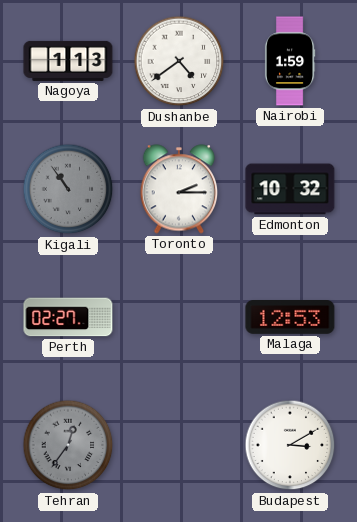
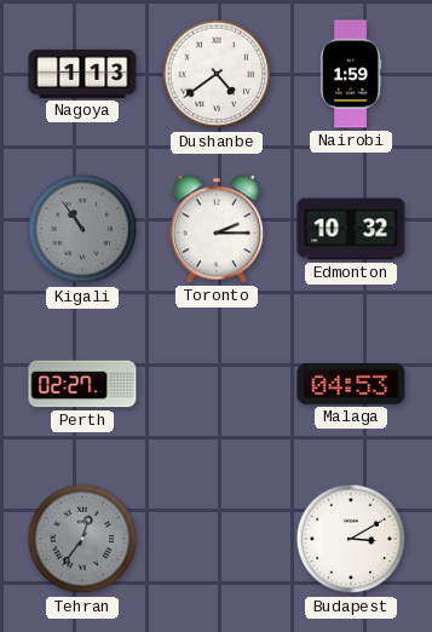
Malaga: 12:53 -> 04:53 (351, 385)
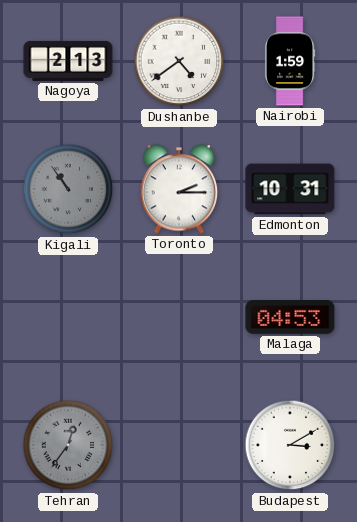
Nagoya: 1:13 -> 2:13 (68, 61)
Edmonton: 10:32 -> 10:31 (290, 189)
Perth: 02:27 -> none (82, 384)
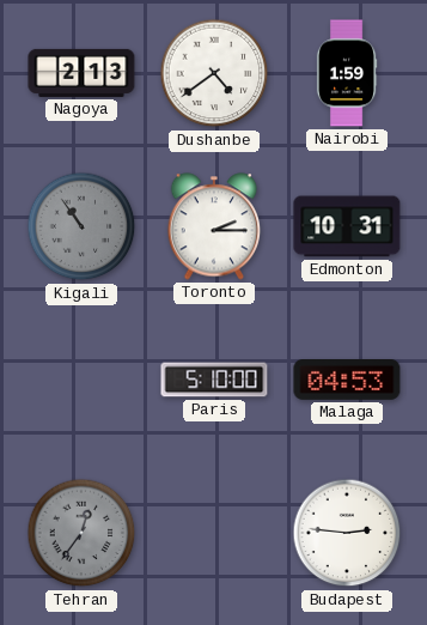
Paris: none -> 5:10 (214, 380)
Budapest: 3:10 -> 2:46 (347, 533)
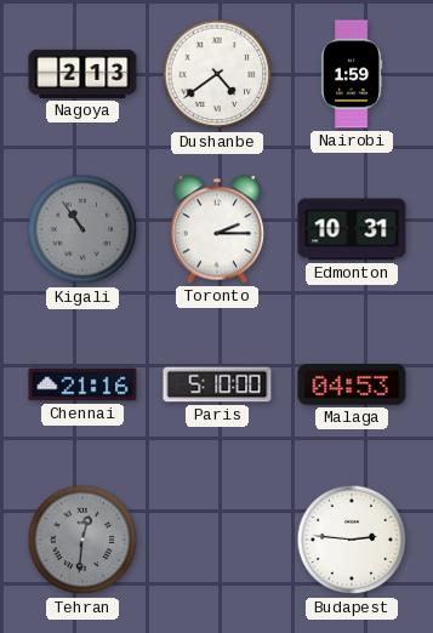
Chennai: none -> 21:16 (82, 384)
Tehran: 12:36 -> 12:31 (82, 540)
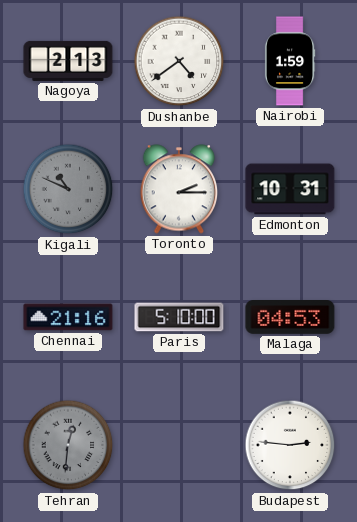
Kigali: 10:54 -> 10:49 (68, 189)
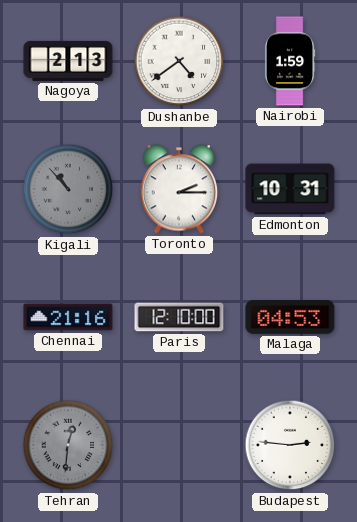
Kigali: 10:49 -> 10:53 (68, 189)
Paris: 5:10 -> 12:10 (179, 317)
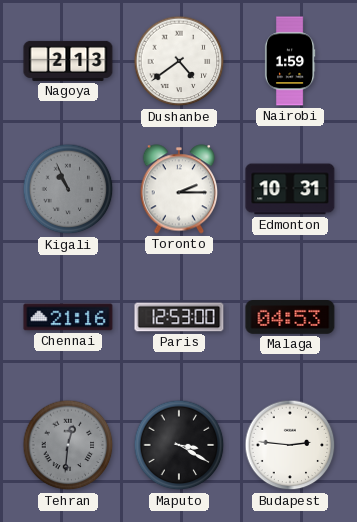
Kigali: 10:53 -> 10:56 (68, 189)
Paris: 12:10 -> 12:53 (179, 317)
Maputo: none -> 3:20 (179, 445)
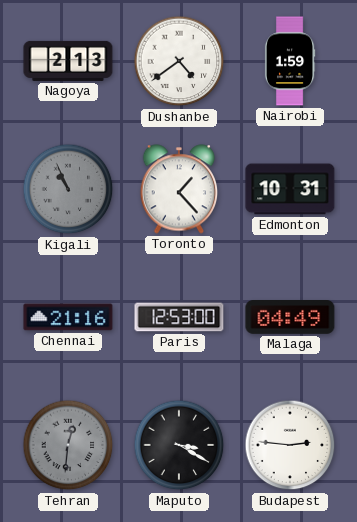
Toronto: 2:15 -> 1:23 (179, 189)
Malaga: 04:53 -> 04:49 (290, 318)
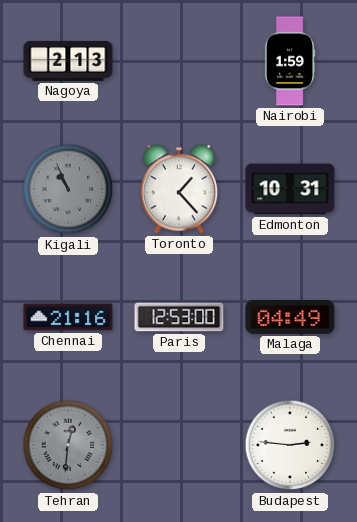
Dushanbe: 4:39 -> none (179, 61)
Maputo: 3:20 -> none (179, 445)
